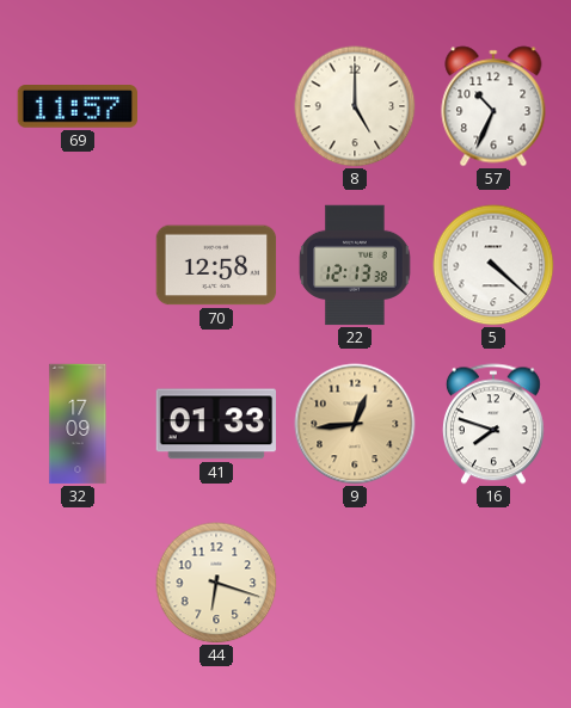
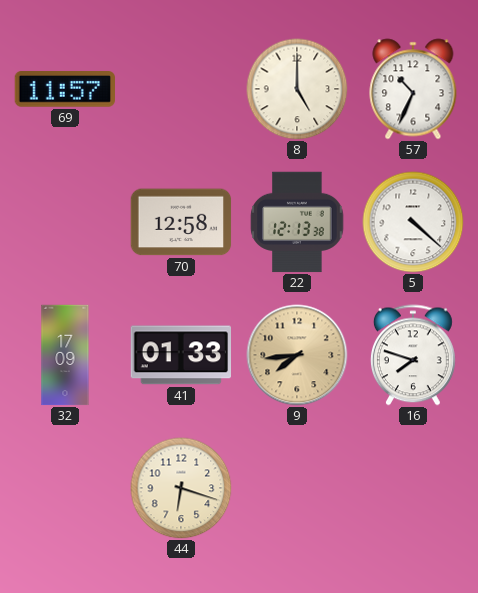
9: 12:44 -> 7:44 (297, 355)
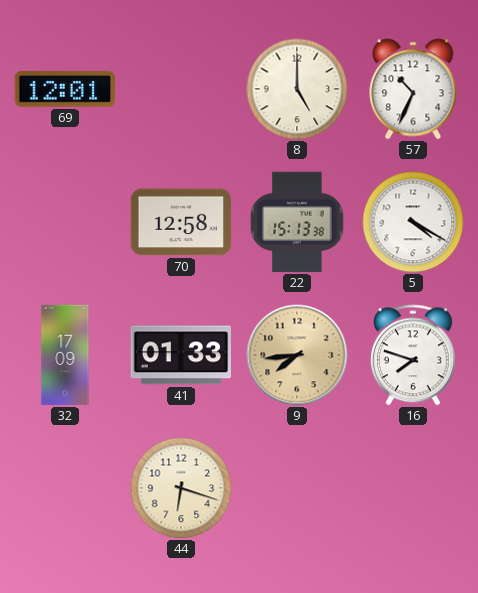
69: 11:57 -> 12:01 (65, 90)
22: 12:13 -> 15:13 (297, 222)
5: 4:22 -> 4:20 (413, 222)
